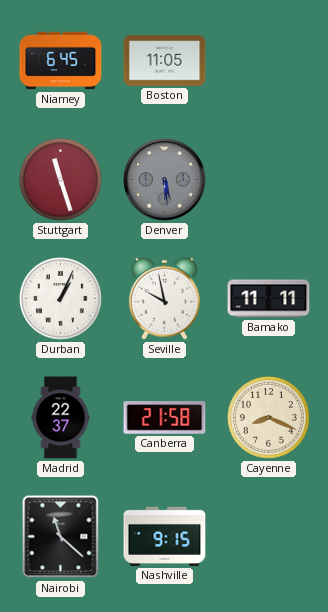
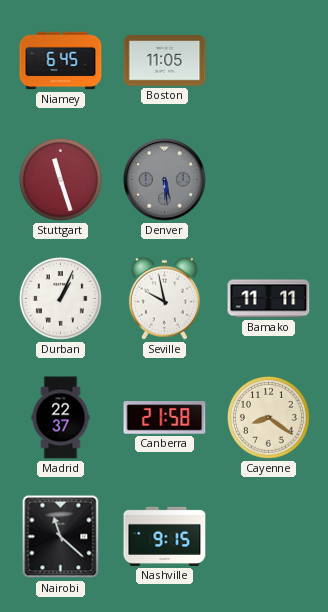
Cayenne: 8:19 -> 8:21 (268, 417)
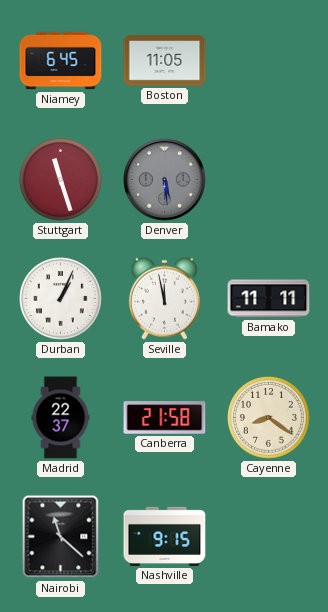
Seville: 9:58 -> 11:58 (164, 298)
